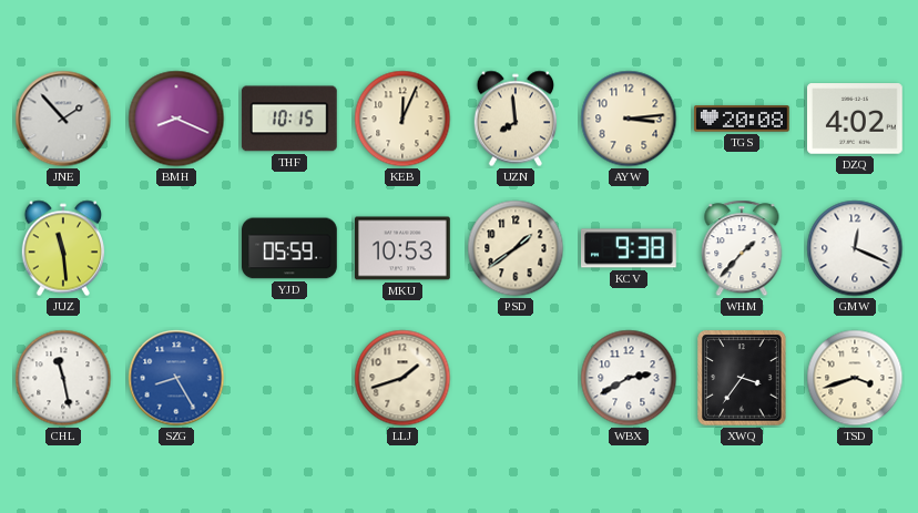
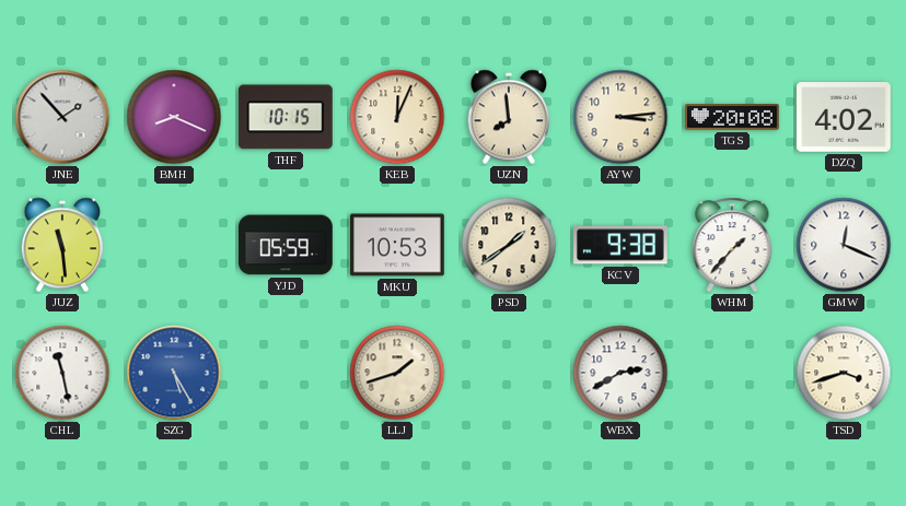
SZG: 8:25 -> 5:25 (174, 373)
XWQ: 3:36 -> none (742, 378)
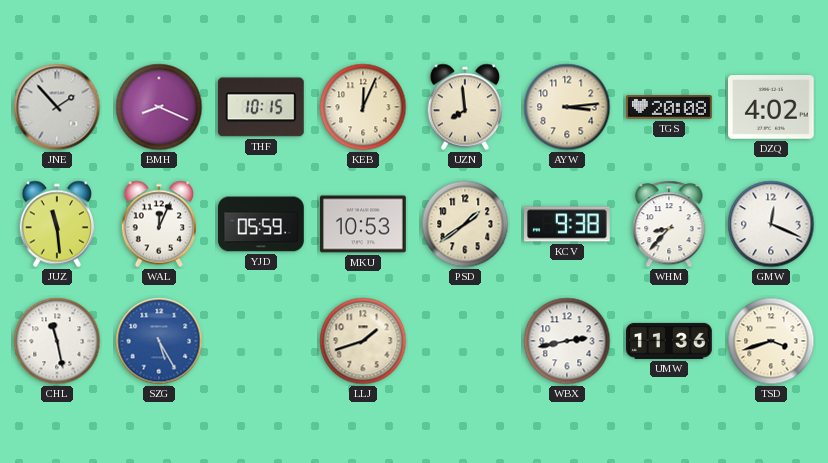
WAL: none -> 12:04 (158, 224)
WHM: 1:37 -> 8:37 (669, 224)
WBX: 2:40 -> 2:43 (567, 341)
UMW: none -> 11:36 (670, 341)
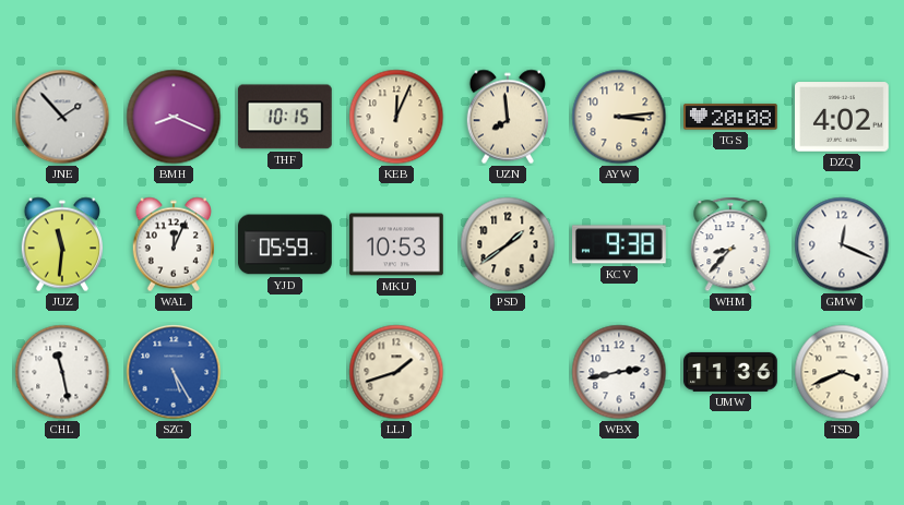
JUZ: 11:29 -> 11:31 (61, 244)
TSD: 3:42 -> 3:41 (842, 372)
